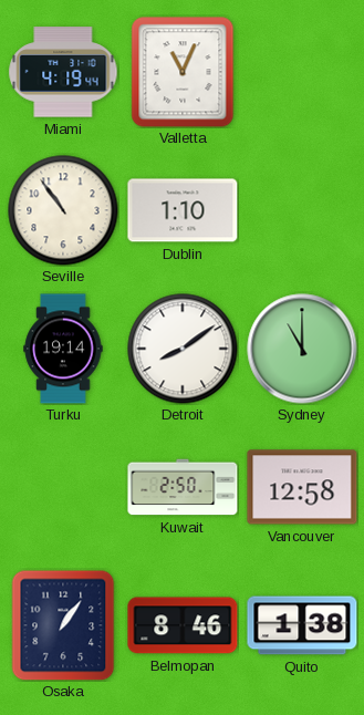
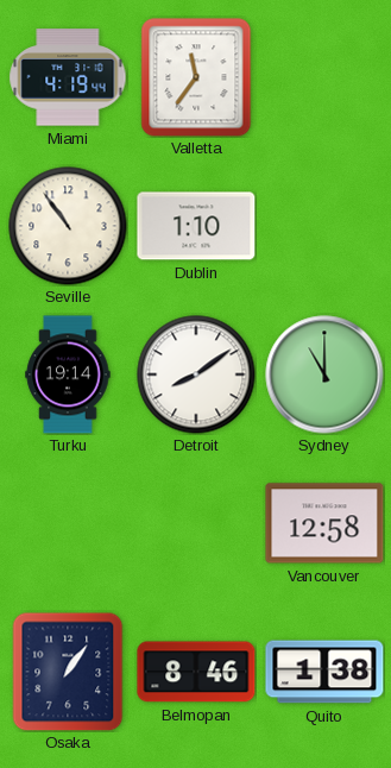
Valletta: 11:04 -> 11:36 (196, 77)
Kuwait: 2:50 -> none (183, 487)
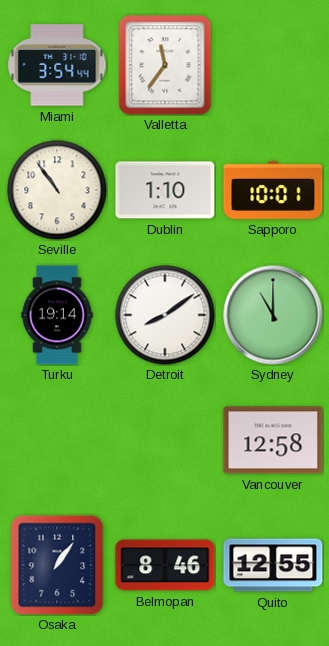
Miami: 4:19 -> 3:54 (57, 65)
Sapporo: none -> 10:01 (273, 190)
Quito: 1:38 -> 12:55 (273, 565)
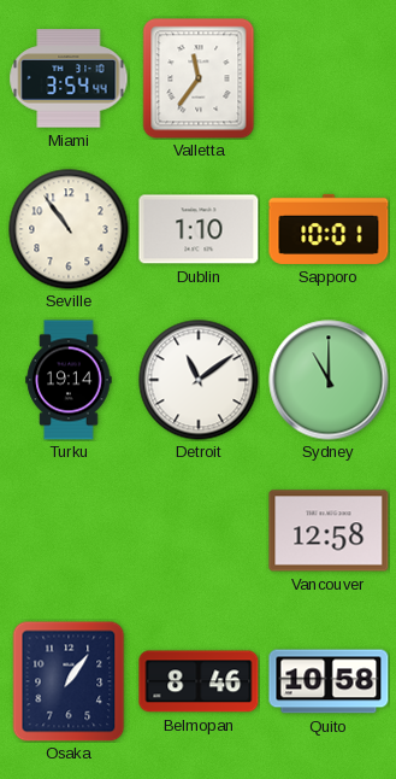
Detroit: 8:09 -> 11:09 (199, 380)
Quito: 12:55 -> 10:58 (329, 681)
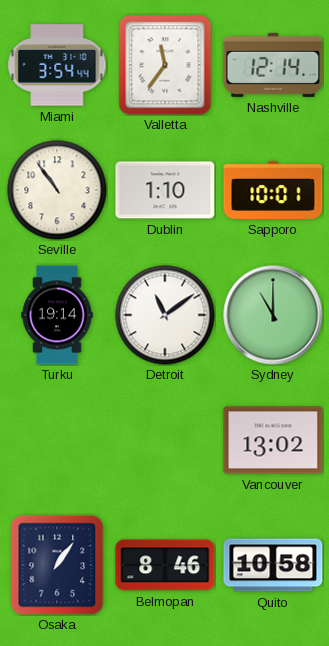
Nashville: none -> 12:14 (273, 65)
Vancouver: 12:58 -> 13:02 (273, 440)
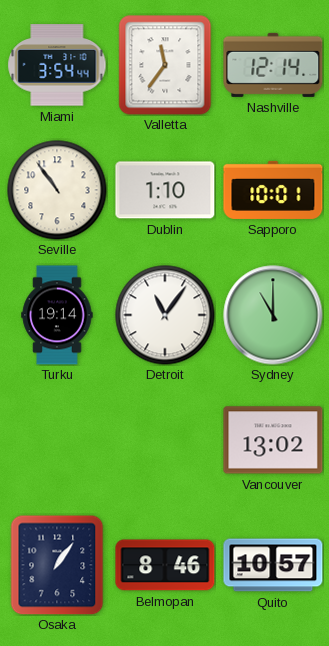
Detroit: 11:09 -> 11:06 (165, 315)
Quito: 10:58 -> 10:57 (273, 565)
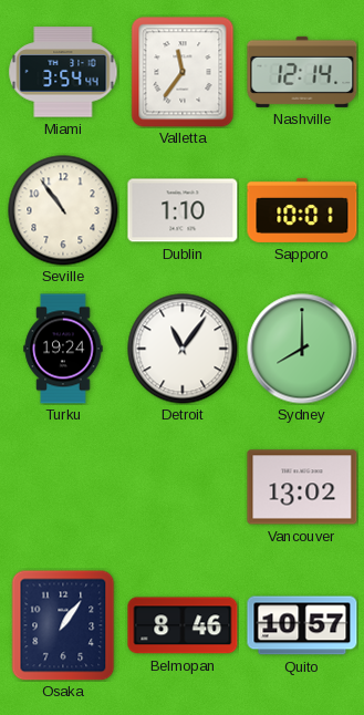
Turku: 19:14 -> 19:24 (63, 349)
Sydney: 11:00 -> 8:00 (302, 349)
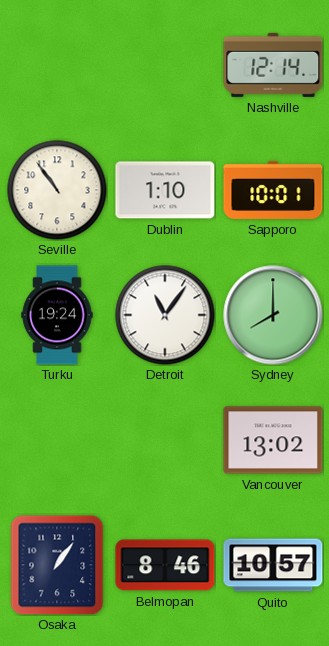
Miami: 3:54 -> none (63, 72)
Valletta: 11:36 -> none (183, 72)
